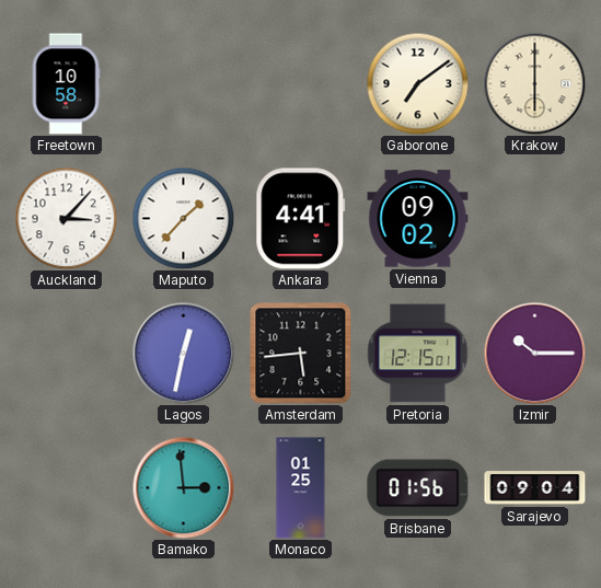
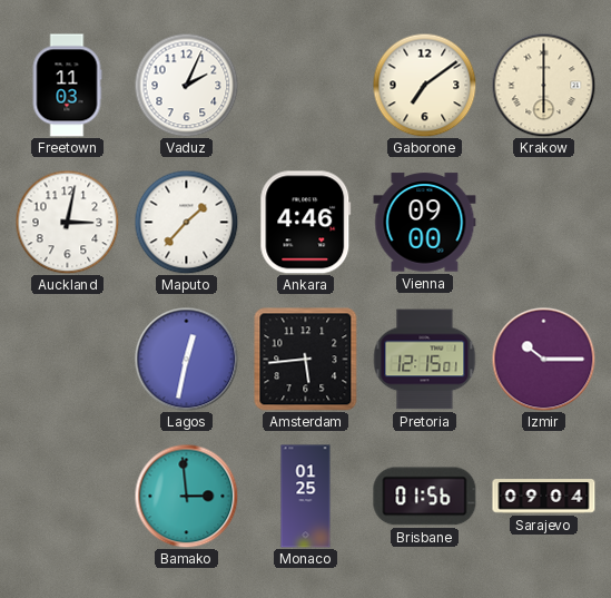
Freetown: 10:58 -> 11:03 (67, 86)
Vaduz: none -> 2:04 (186, 85)
Auckland: 3:07 -> 3:02 (67, 222)
Ankara: 4:41 -> 4:46 (306, 223)
Vienna: 09:02 -> 09:00 (425, 223)
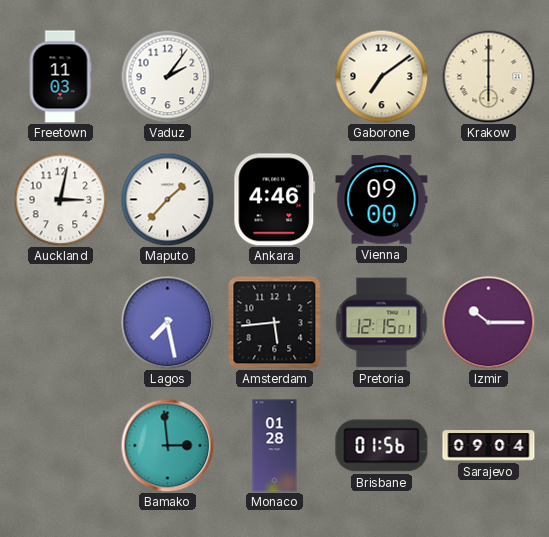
Vaduz: 2:04 -> 2:06 (167, 76)
Lagos: 12:32 -> 7:28 (167, 322)
Monaco: 01:25 -> 01:28 (275, 446)
